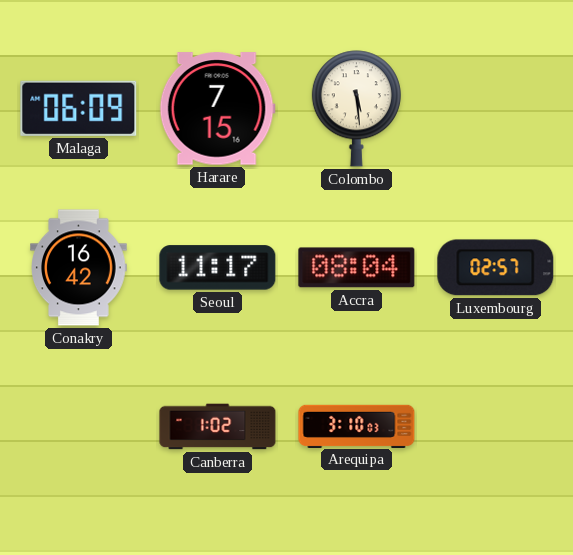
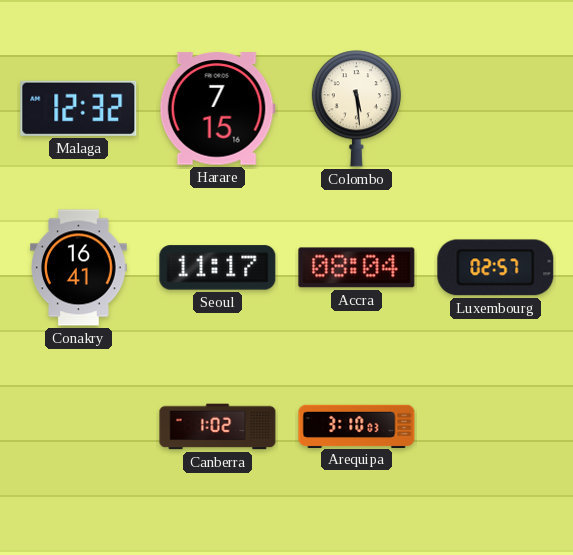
Malaga: 06:09 -> 12:32 (79, 108)
Conakry: 16:42 -> 16:41 (79, 268)
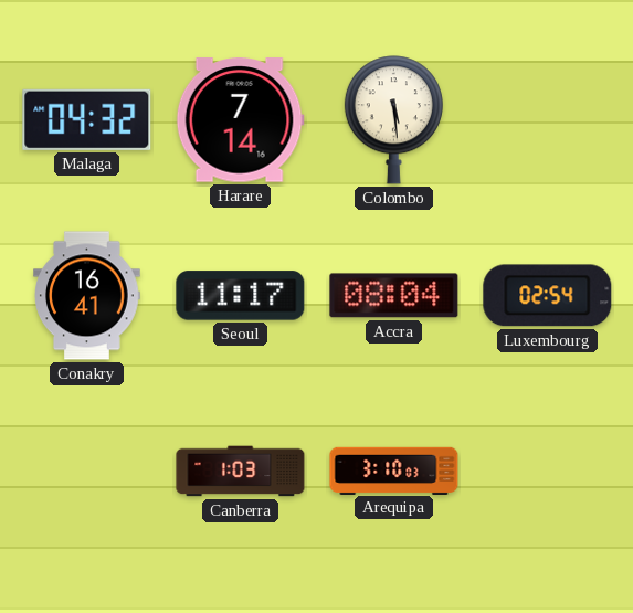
Malaga: 12:32 -> 04:32 (87, 119)
Harare: 7:15 -> 7:14 (240, 120)
Luxembourg: 02:57 -> 02:54 (548, 296)
Canberra: 1:02 -> 1:03 (241, 472)
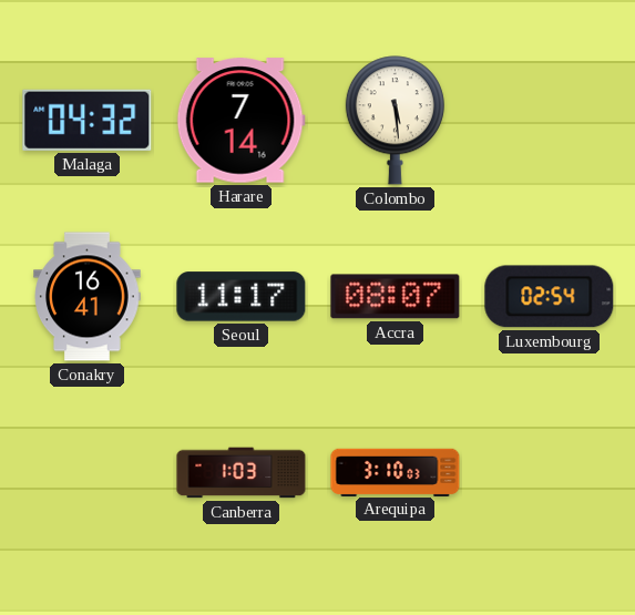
Accra: 08:04 -> 08:07 (396, 297)
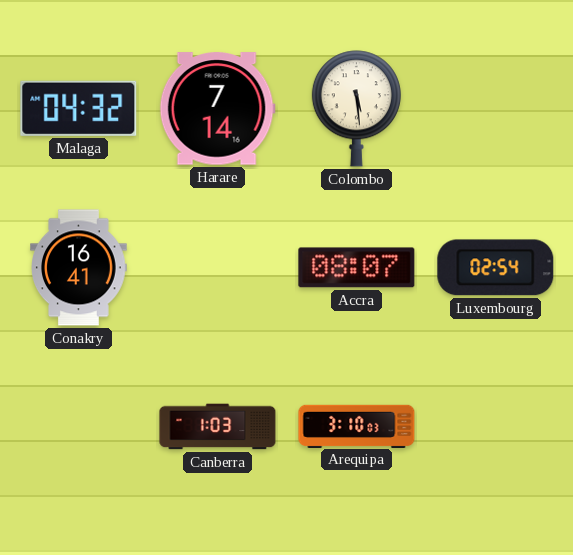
Seoul: 11:17 -> none (242, 297)
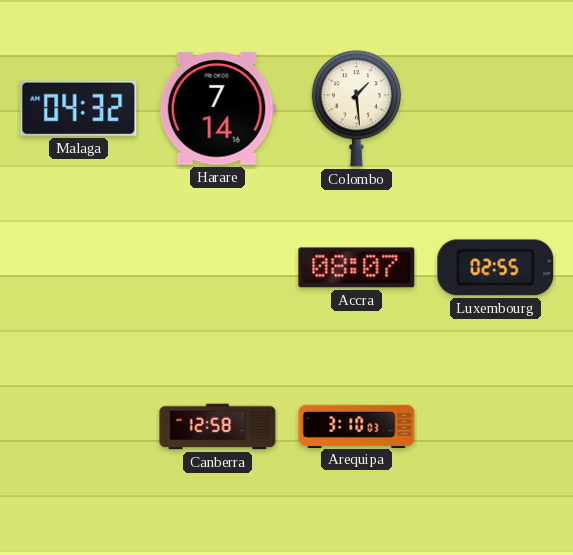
Colombo: 5:29 -> 1:29 (356, 109)
Conakry: 16:41 -> none (79, 268)
Luxembourg: 02:54 -> 02:55 (496, 268)
Canberra: 1:03 -> 12:58 (218, 427)
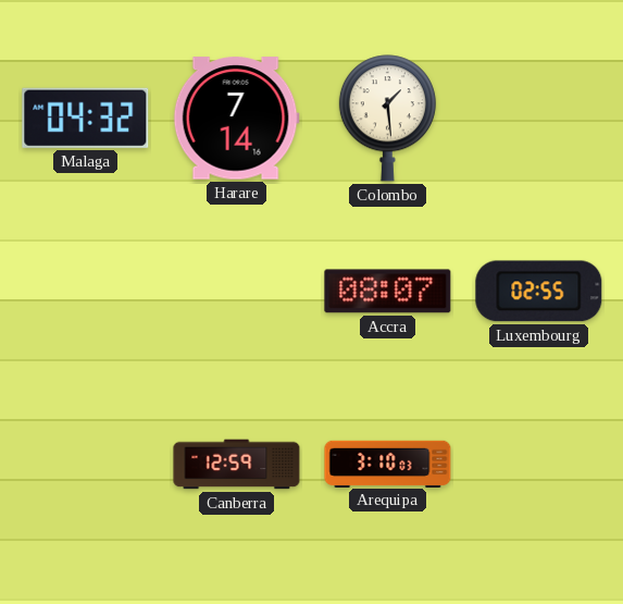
Canberra: 12:58 -> 12:59 (237, 465)
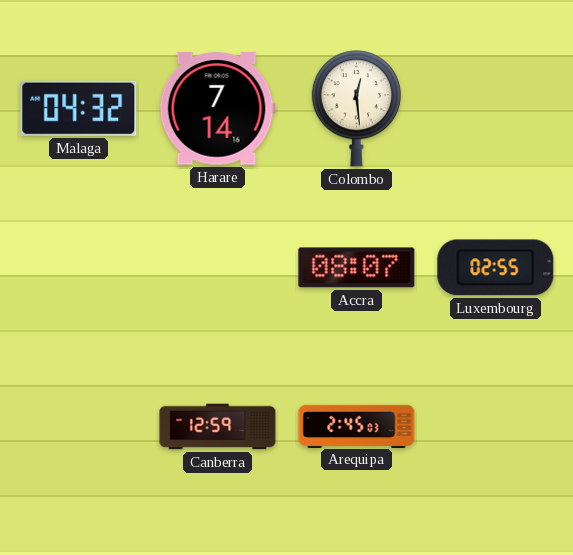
Colombo: 1:29 -> 12:29 (356, 109)
Arequipa: 3:10 -> 2:45 (357, 426)
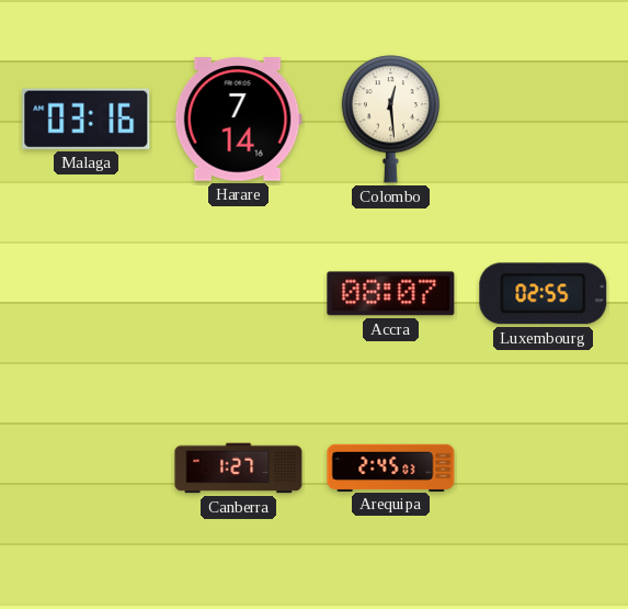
Malaga: 04:32 -> 03:16 (87, 119)
Canberra: 12:59 -> 1:27 (239, 469)
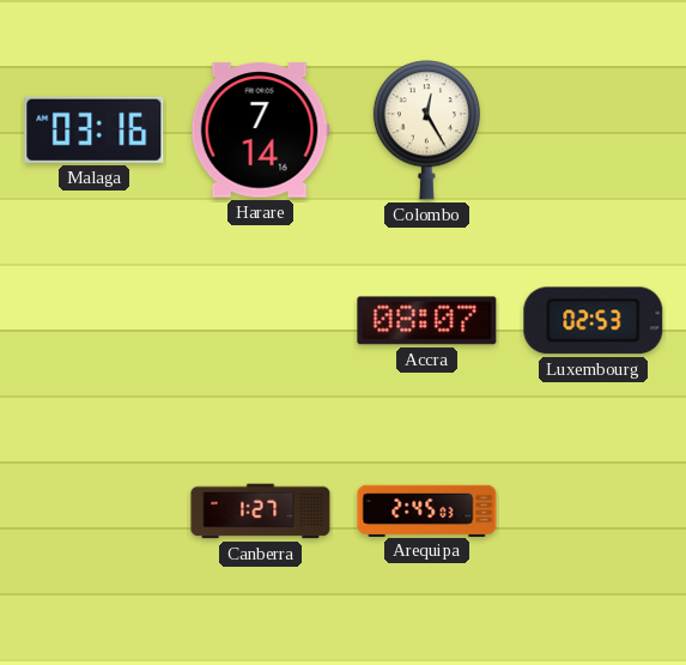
Colombo: 12:29 -> 12:25 (426, 131)
Luxembourg: 02:55 -> 02:53 (594, 321)
